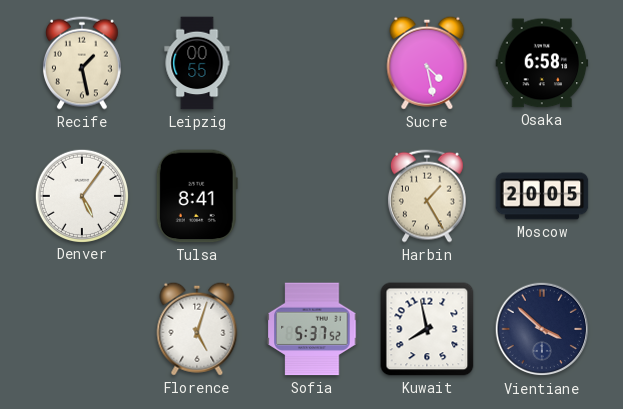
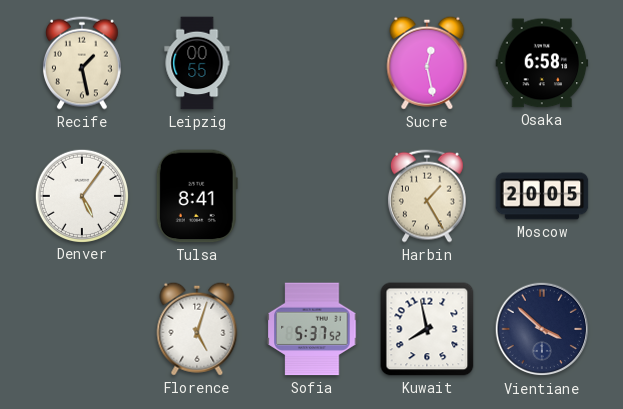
Sucre: 4:28 -> 12:28 (427, 63)
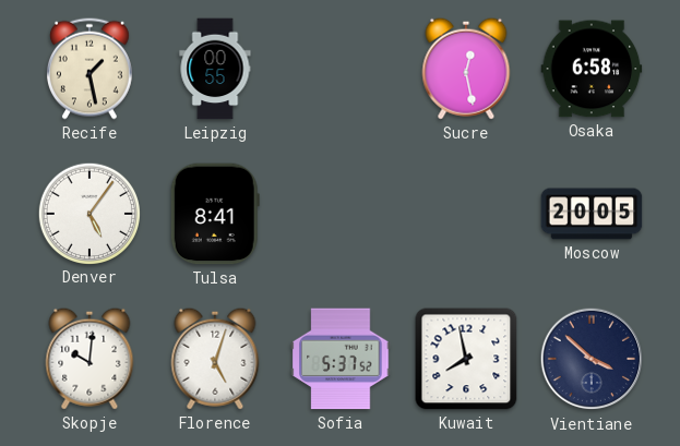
Harbin: 1:25 -> none (427, 196)
Skopje: none -> 10:01 (90, 359)
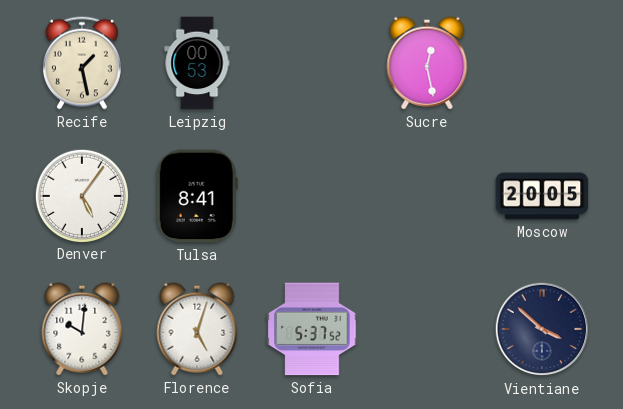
Leipzig: 00:55 -> 00:53 (197, 63)
Osaka: 6:58 -> none (592, 69)
Kuwait: 7:58 -> none (466, 359)
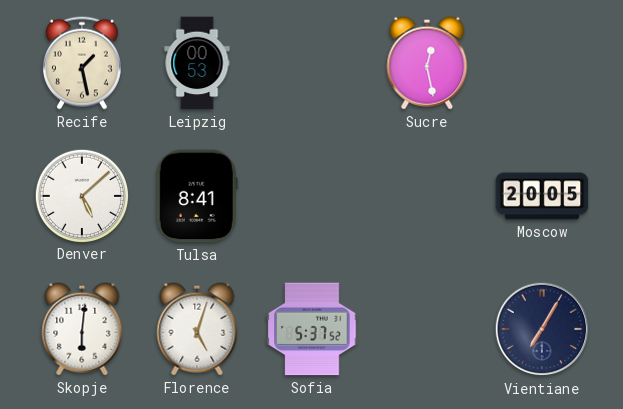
Denver: 5:06 -> 5:08 (81, 195)
Skopje: 10:01 -> 6:01 (82, 329)
Vientiane: 3:52 -> 7:05 (542, 329)
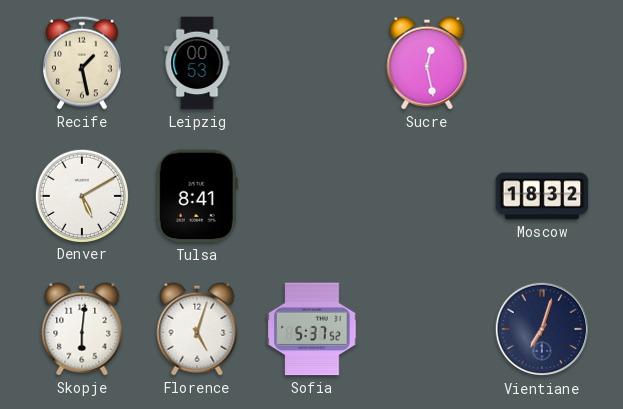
Denver: 5:08 -> 5:10 (81, 195)
Moscow: 20:05 -> 18:32 (542, 196)
Vientiane: 7:05 -> 7:03 (542, 329)
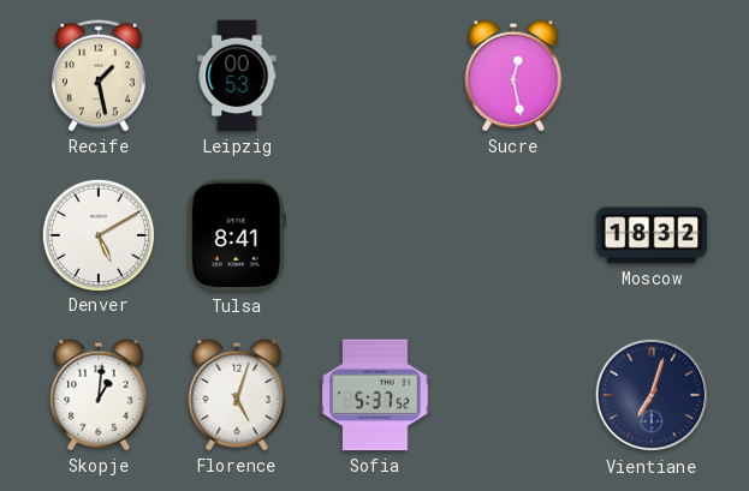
Skopje: 6:01 -> 1:01 (99, 395)
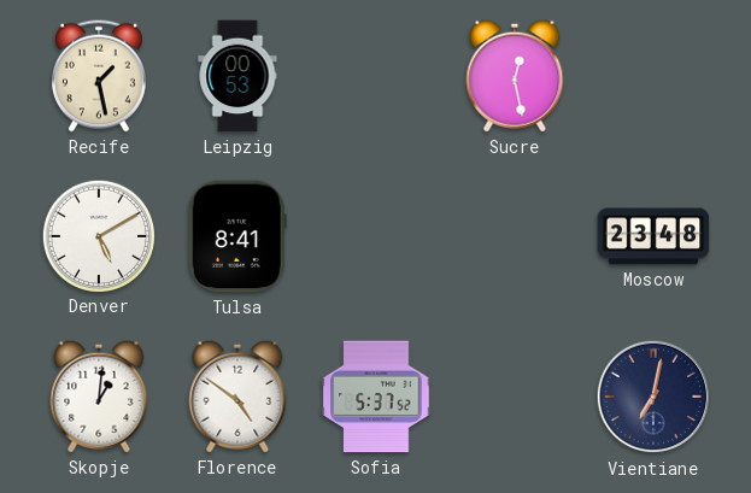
Moscow: 18:32 -> 23:48 (653, 236)
Florence: 5:03 -> 4:51 (237, 397)
Vientiane: 7:03 -> 7:02 (653, 397)
